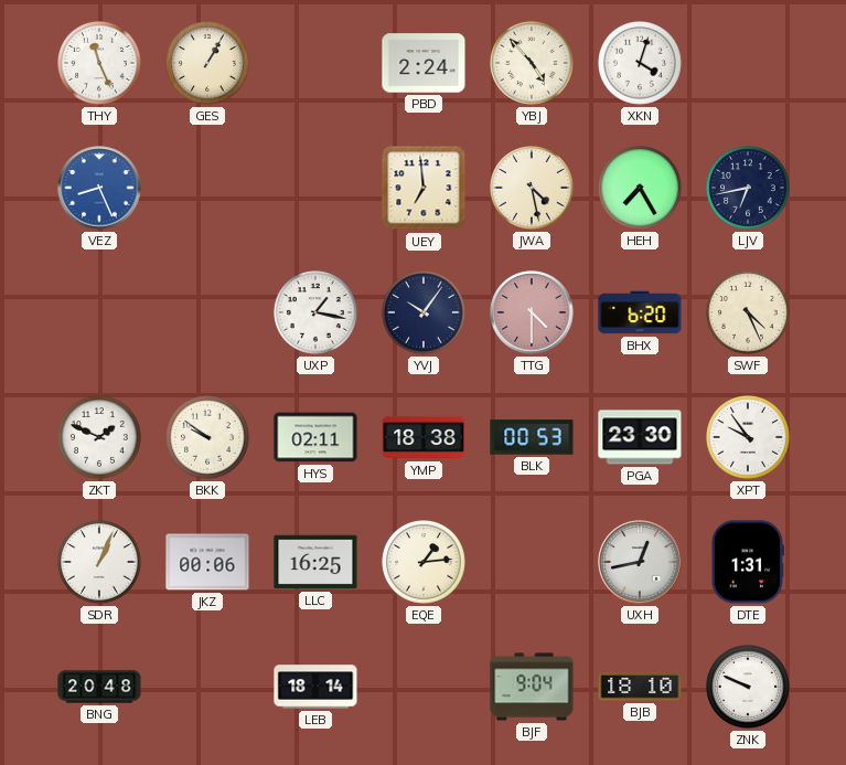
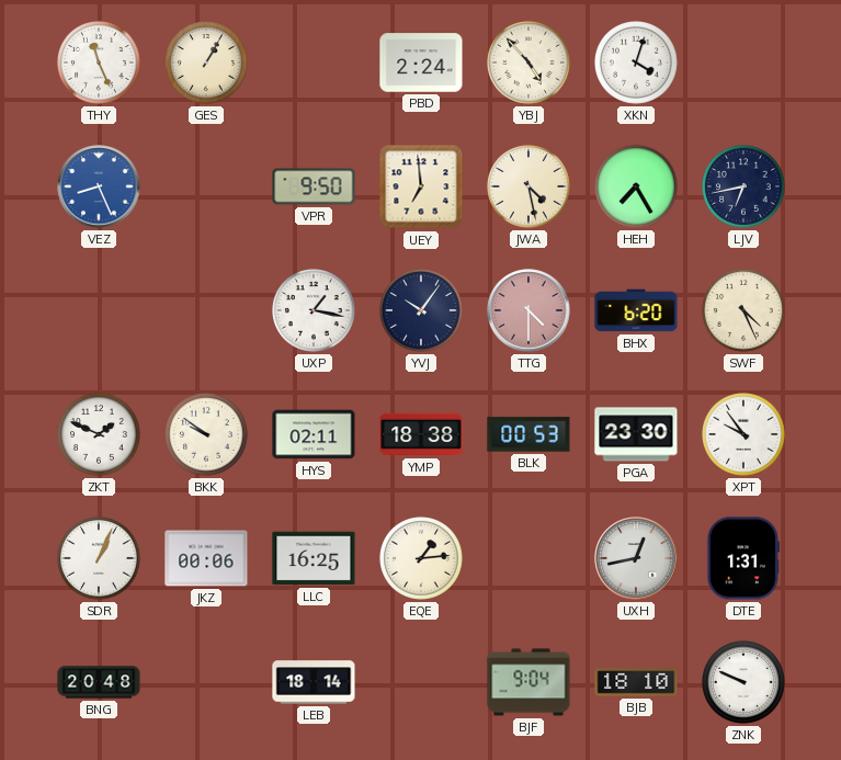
VPR: none -> 9:50 (314, 186)
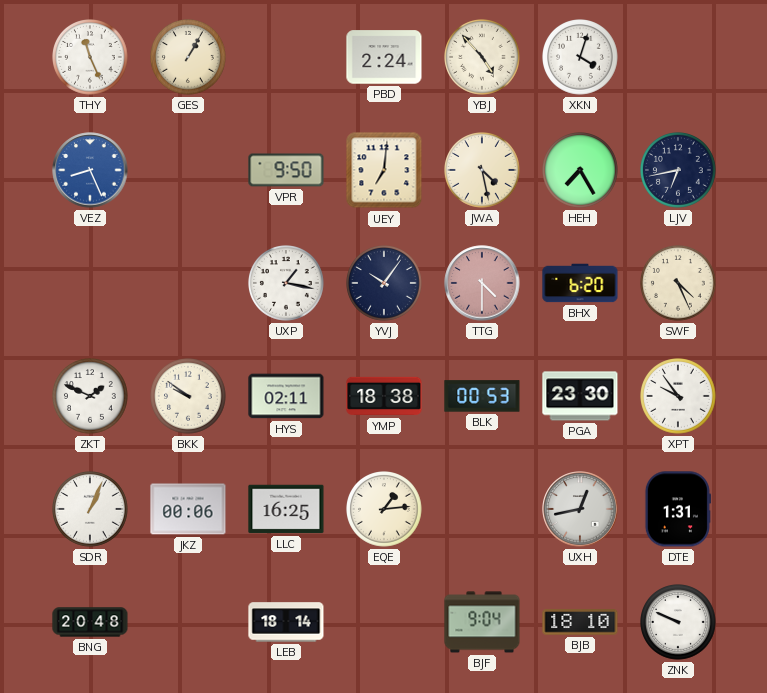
UEY: 6:59 -> 7:01 (384, 170)
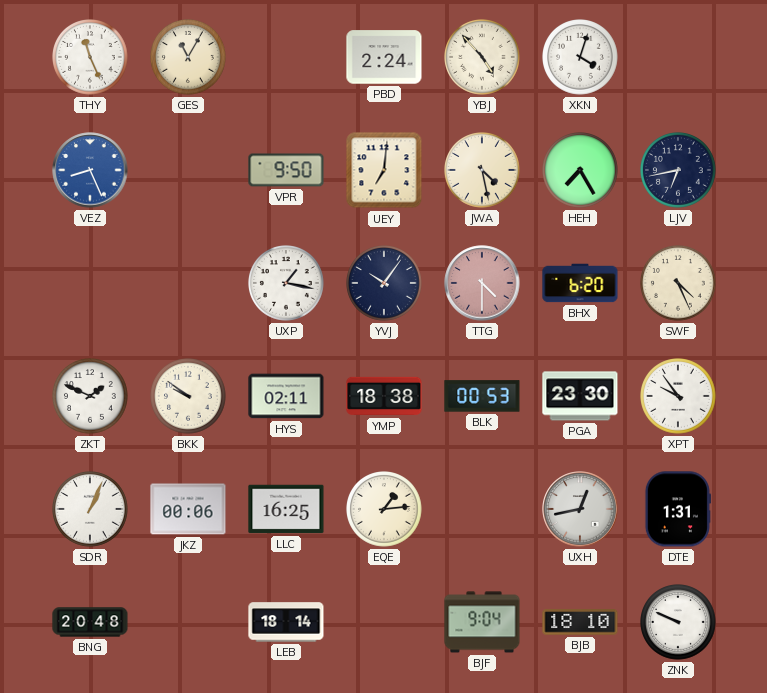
GES: 1:05 -> 11:05 (189, 58)
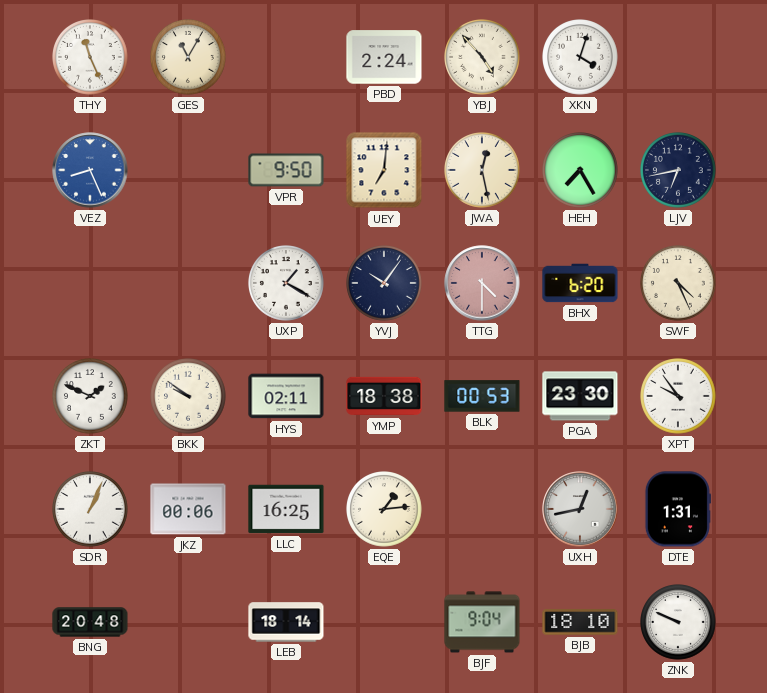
JWA: 4:28 -> 12:28 (483, 171)
UXP: 1:17 -> 1:20 (287, 284)
